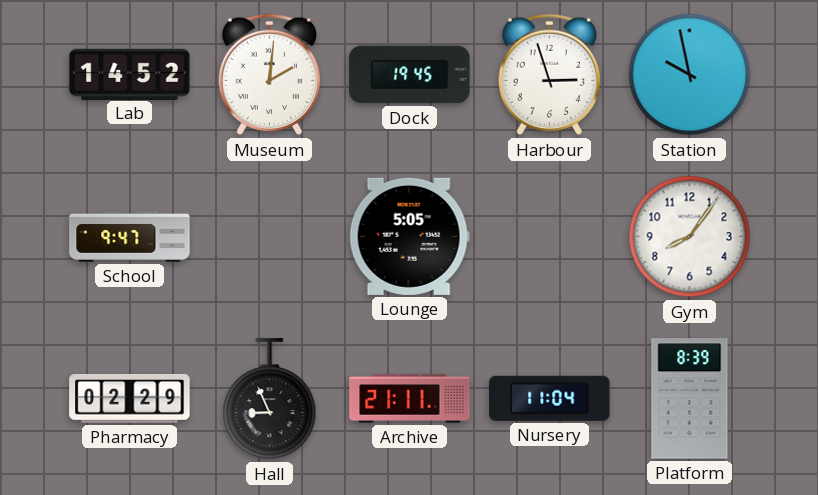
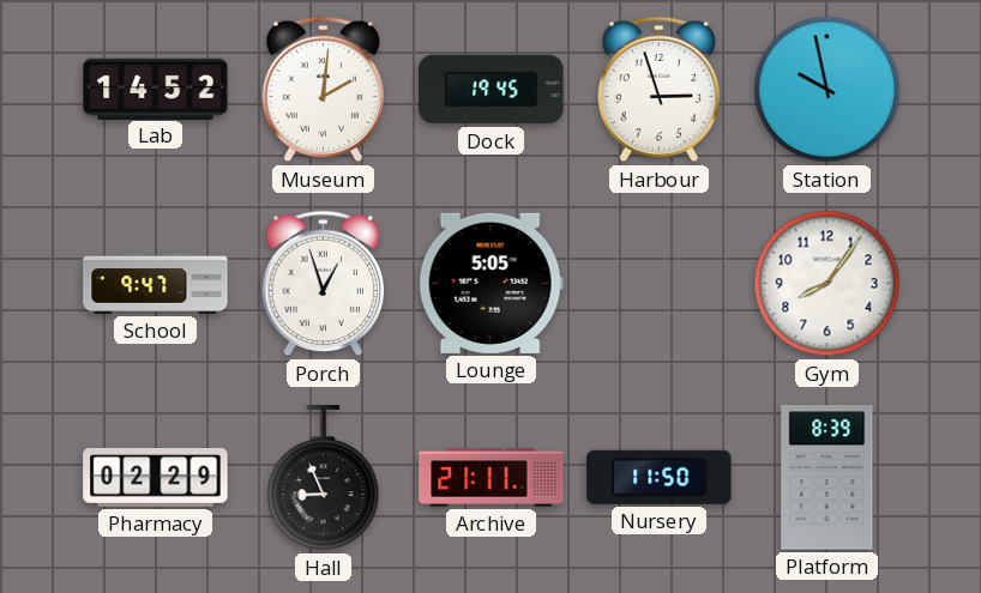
Porch: none -> 12:57 (323, 284)
Nursery: 11:04 -> 11:50 (660, 477)
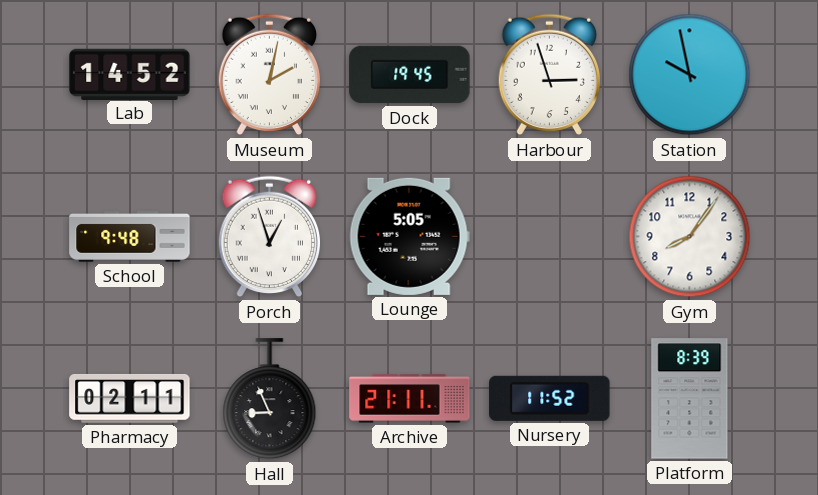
Museum: 2:01 -> 2:02 (269, 75)
School: 9:47 -> 9:48 (130, 237)
Pharmacy: 02:29 -> 02:11 (130, 399)
Nursery: 11:50 -> 11:52 (550, 398)
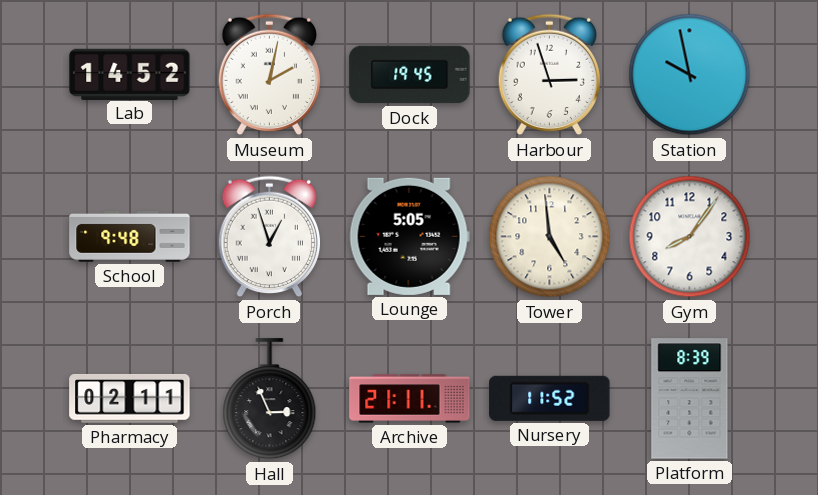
Tower: none -> 4:59 (550, 237)
Hall: 8:56 -> 2:56 (270, 399)
